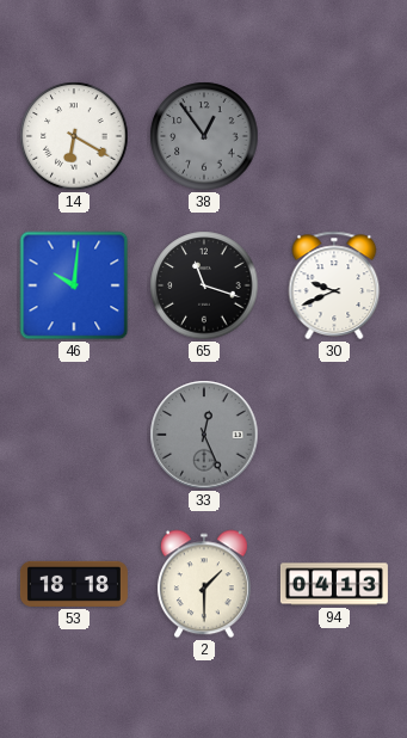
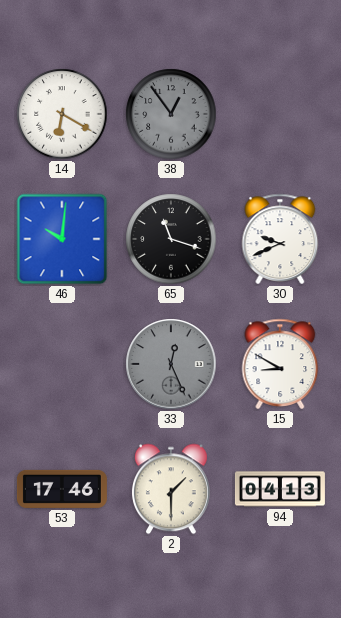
15: none -> 8:50 (280, 364)
53: 18:18 -> 17:46 (62, 489)
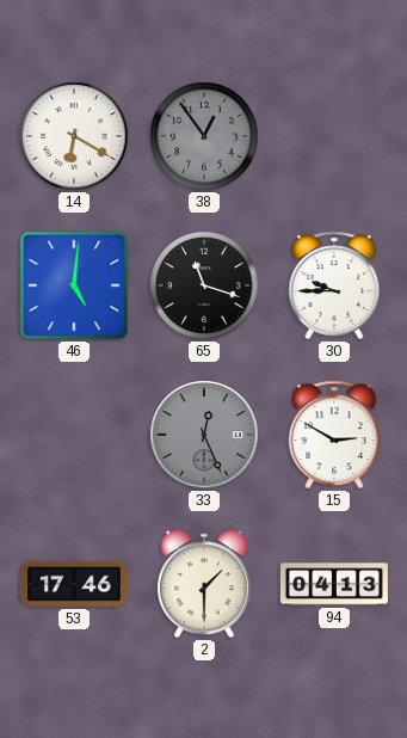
46: 10:01 -> 5:01 (74, 285)
30: 9:41 -> 9:45 (334, 285)
15: 8:50 -> 2:50 (334, 435)
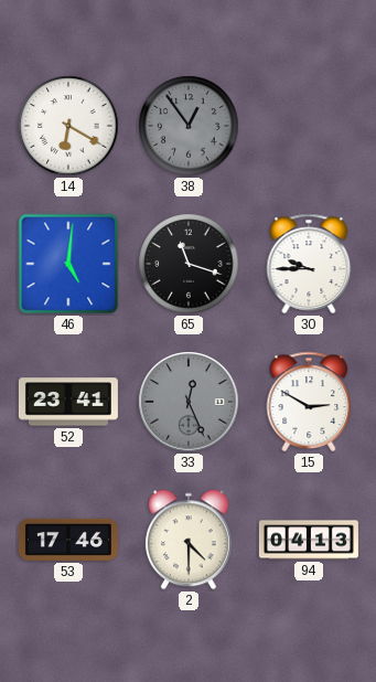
52: none -> 23:41 (68, 402)
2: 1:30 -> 4:30 (189, 540)
